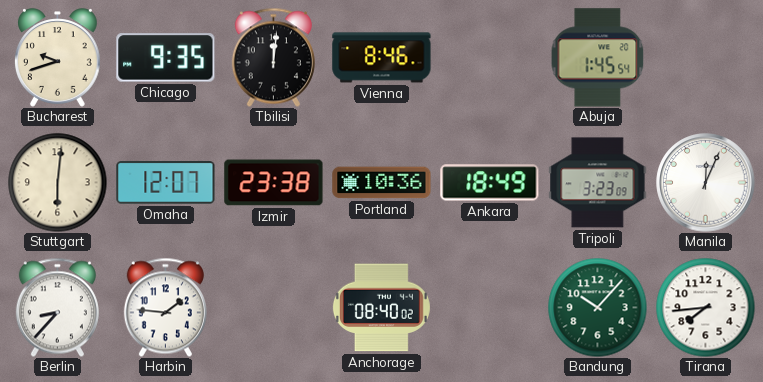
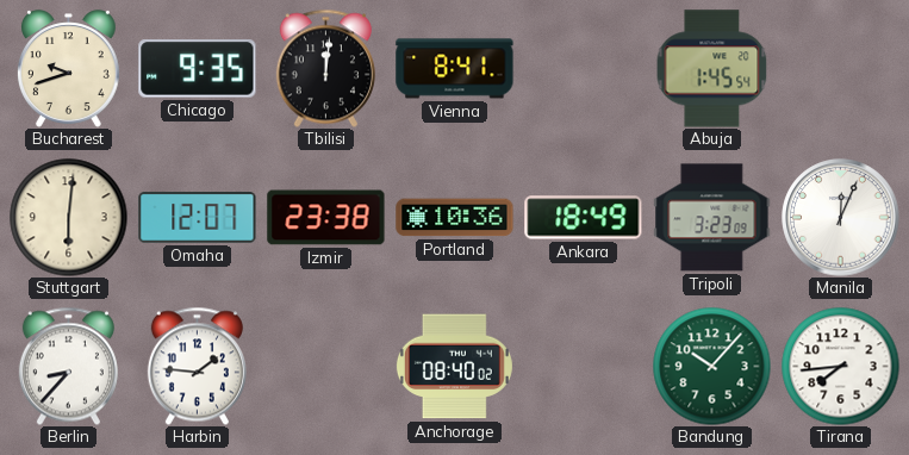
Vienna: 8:46 -> 8:41 (455, 69)
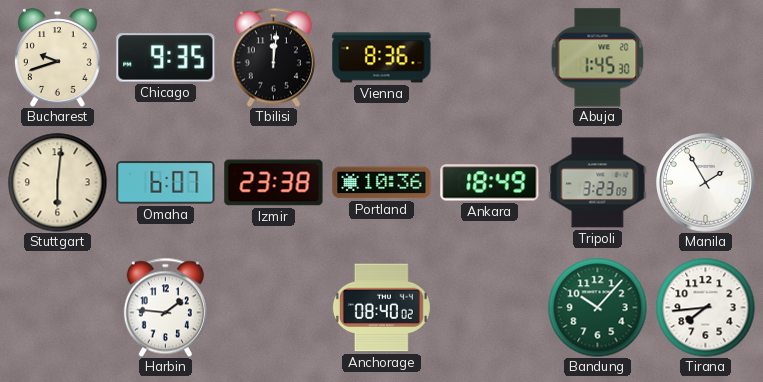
Vienna: 8:41 -> 8:36 (382, 58)
Abuja: 1:45:54 -> 1:45:30 (598, 58)
Omaha: 12:07 -> 6:07 (166, 183)
Manila: 12:04 -> 1:55 (706, 183)
Berlin: 8:37 -> none (68, 366)
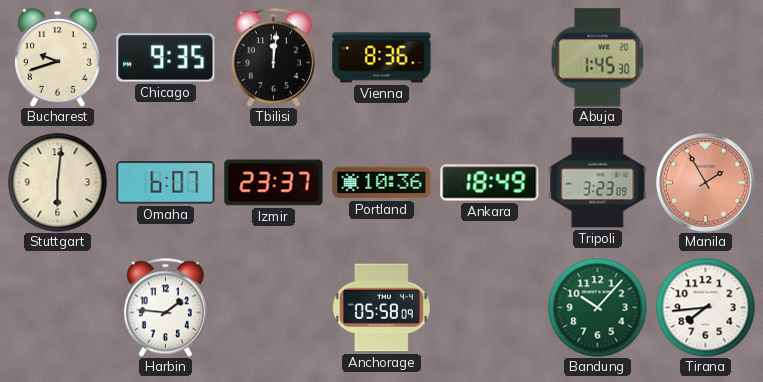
Izmir: 23:38 -> 23:37 (274, 183)
Manila dial: white -> salmon (706, 183)
Anchorage: 08:40 -> 05:58 (381, 308)
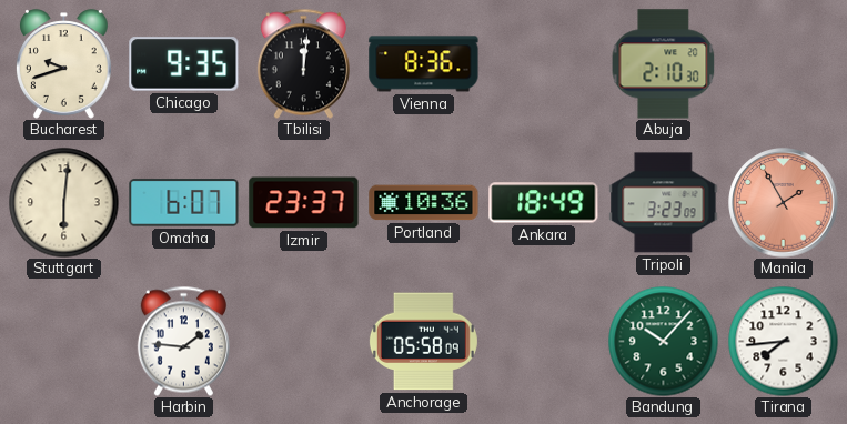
Abuja: 1:45 -> 2:10 (664, 64)
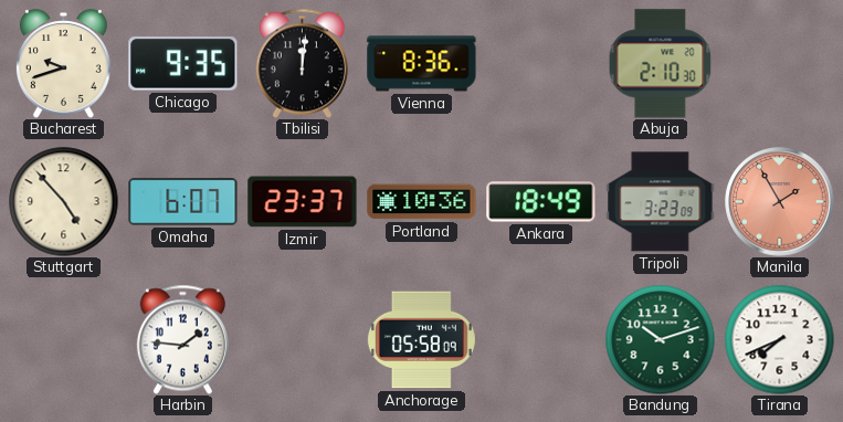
Stuttgart: 6:01 -> 4:53 (64, 202)
Bandung: 10:07 -> 10:12 (661, 340)
Tirana: 7:44 -> 7:41 (780, 340)
